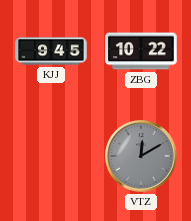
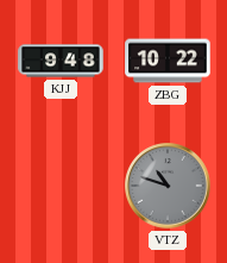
KJJ: 9:45 -> 9:48 (61, 61)
VTZ: 12:10 -> 10:48 (168, 186)
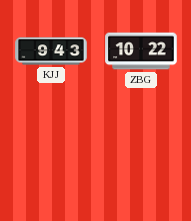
KJJ: 9:48 -> 9:43 (51, 51)
VTZ: 10:48 -> none (168, 186)
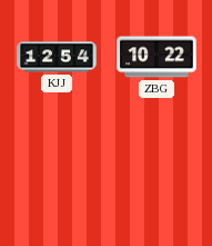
KJJ: 9:43 -> 12:54 (57, 57)
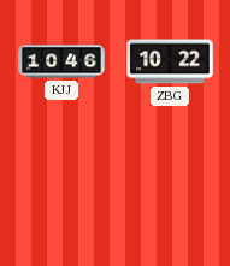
KJJ: 12:54 -> 10:46 (61, 61)
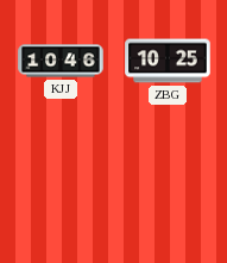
ZBG: 10:22 -> 10:25 (168, 61)
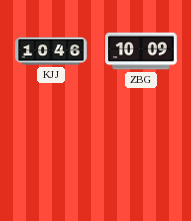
ZBG: 10:25 -> 10:09 (141, 51)
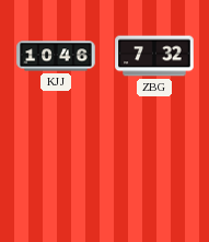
ZBG: 10:09 -> 7:32 (154, 56)
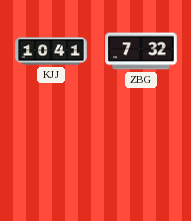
KJJ: 10:46 -> 10:41 (51, 51)
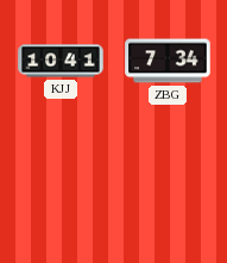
ZBG: 7:32 -> 7:34 (168, 61)
